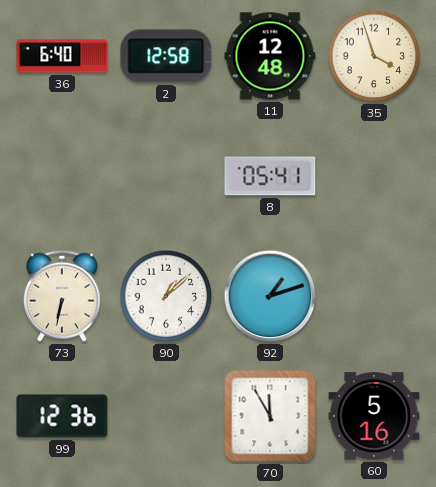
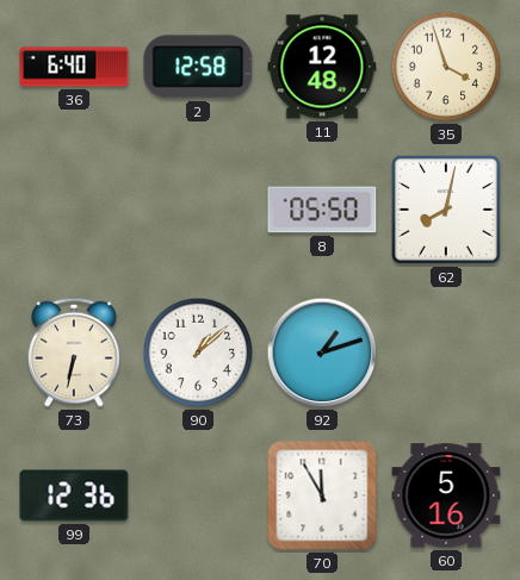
8: 05:41 -> 05:50 (322, 210)
62: none -> 8:02 (447, 211)
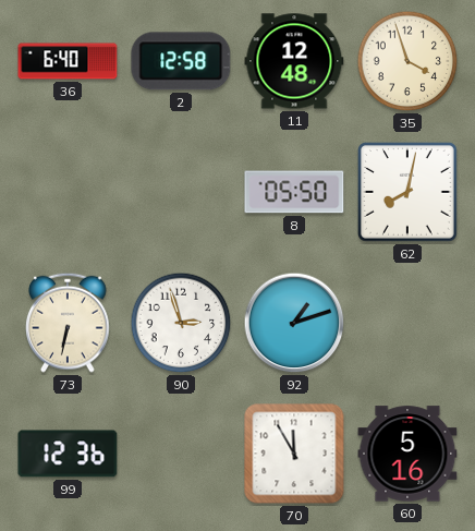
90: 1:08 -> 2:57 (181, 323)
